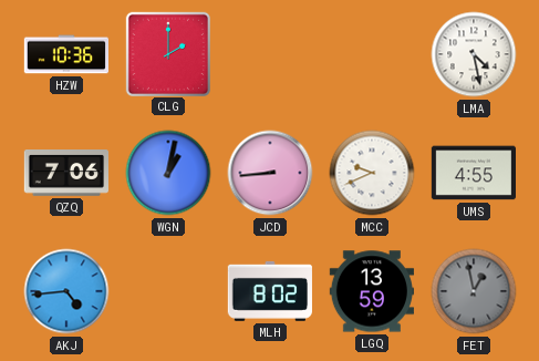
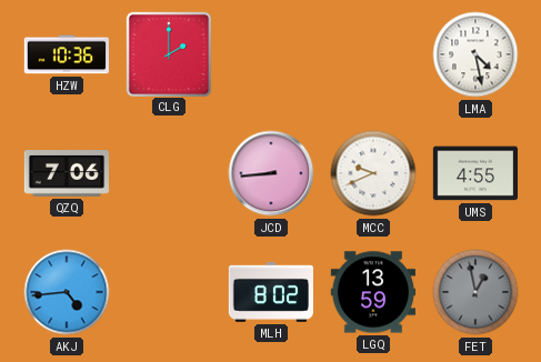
WGN: 1:02 -> none (168, 173)
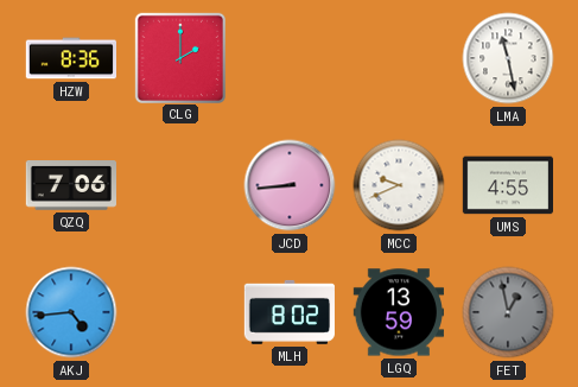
HZW: 10:36 -> 8:36 (70, 58)
LMA: 4:28 -> 11:28 (508, 58)
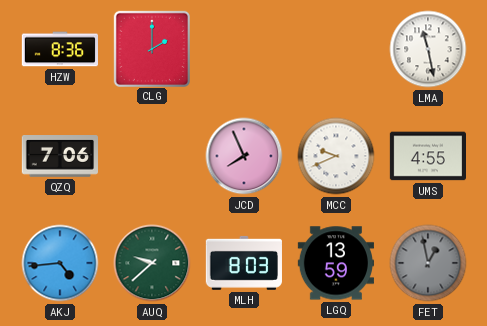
JCD: 8:44 -> 7:56 (244, 156)
AUQ: none -> 9:38 (152, 263)
MLH: 8:02 -> 8:03 (244, 263)
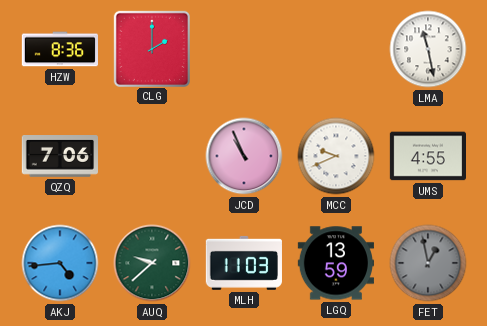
JCD: 7:56 -> 10:56 (244, 156)
MLH: 8:03 -> 11:03 (244, 263)
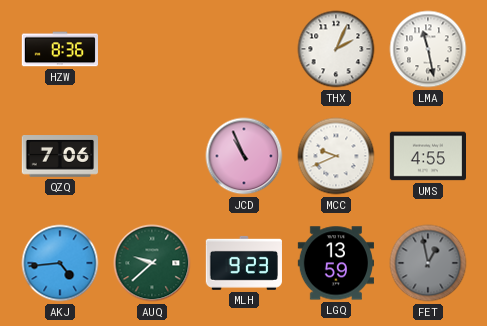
CLG: 2:00 -> none (151, 48)
THX: none -> 2:04 (336, 49)
MLH: 11:03 -> 9:23 (244, 263)
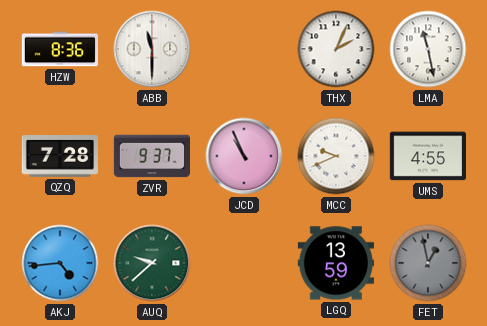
ABB: none -> 11:30 (152, 49)
QZQ: 7:06 -> 7:28 (59, 157)
ZVR: none -> 9:37 (151, 156)
MLH: 9:23 -> none (244, 263)
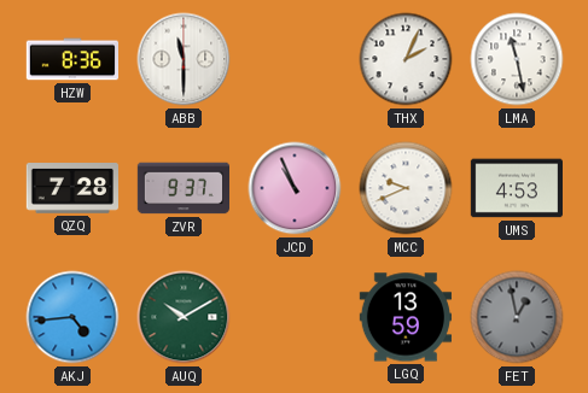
UMS: 4:55 -> 4:53 (516, 188)
AUQ: 9:38 -> 10:10 (184, 317)
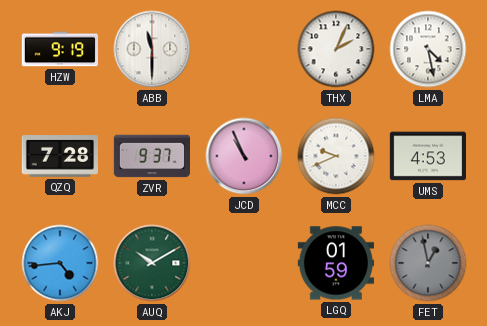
HZW: 8:36 -> 9:19 (59, 49)
LMA: 11:28 -> 4:28 (428, 49)
LGQ: 13:59 -> 01:59 (335, 263)
